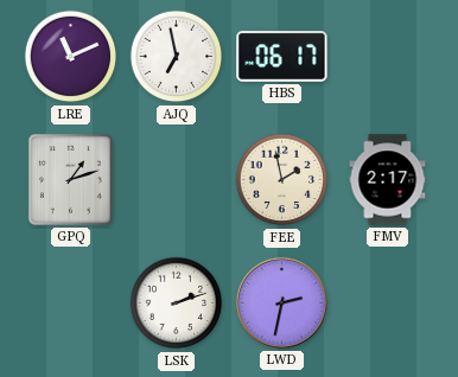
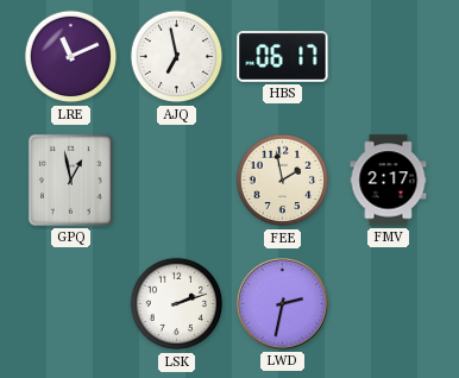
GPQ: 1:12 -> 12:58 (70, 179)
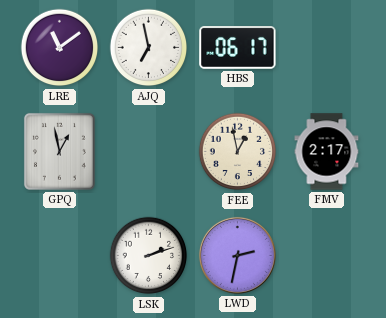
LRE: 11:11 -> 11:09 (60, 48)
FEE: 1:58 -> 12:58 (238, 152)
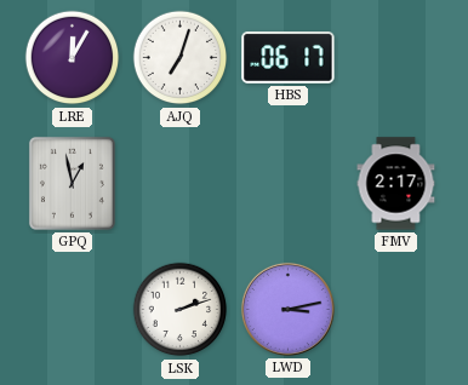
LRE: 11:09 -> 12:05 (73, 58)
AJQ: 6:58 -> 7:03 (181, 58)
FEE: 12:58 -> none (238, 152)
LWD: 2:32 -> 3:13 (287, 309)
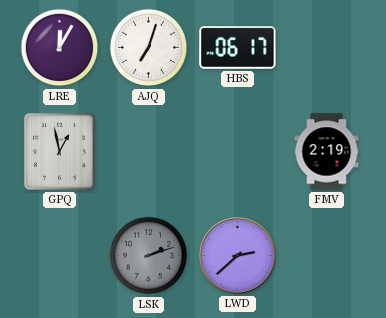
FMV: 2:17 -> 2:19 (327, 152)
LSK dial: white -> grey (149, 256)
LWD: 3:13 -> 2:38 (237, 255)
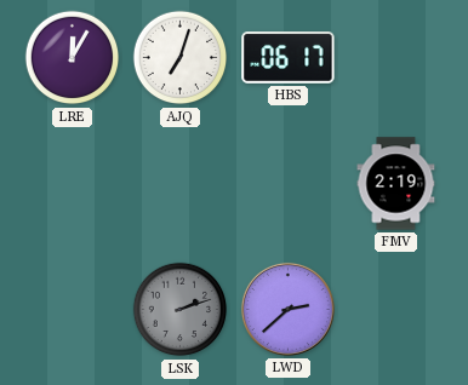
GPQ: 12:58 -> none (59, 151)
